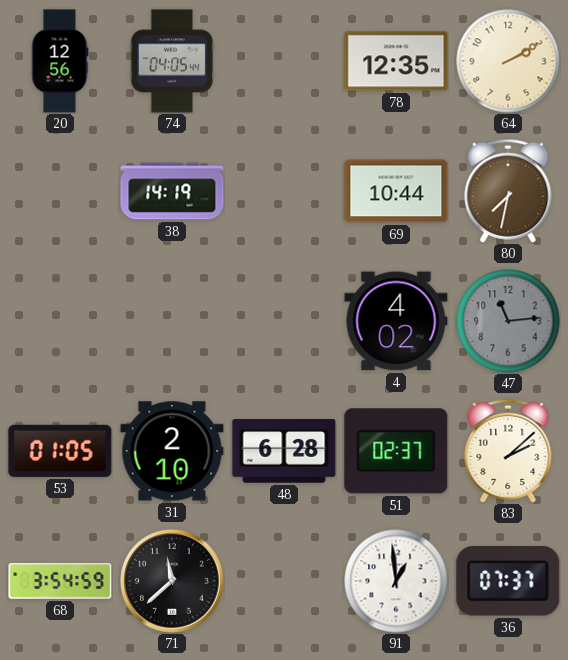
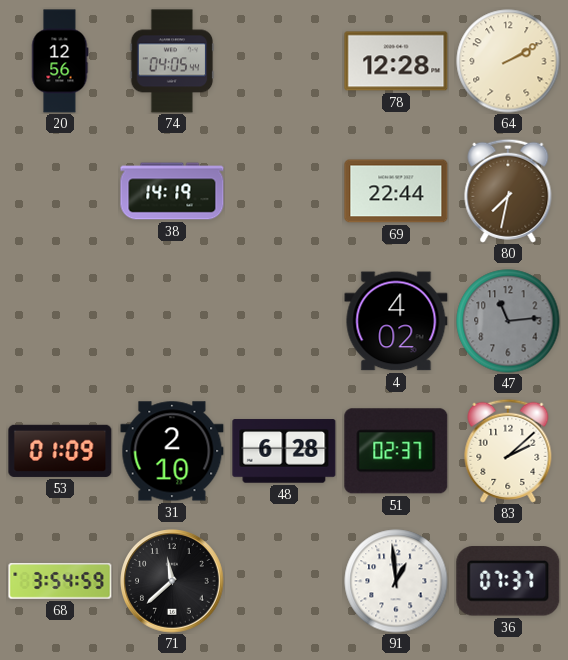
78: 12:35 -> 12:28 (396, 61)
69: 10:44 -> 22:44 (396, 191)
53: 01:05 -> 01:09 (60, 451)
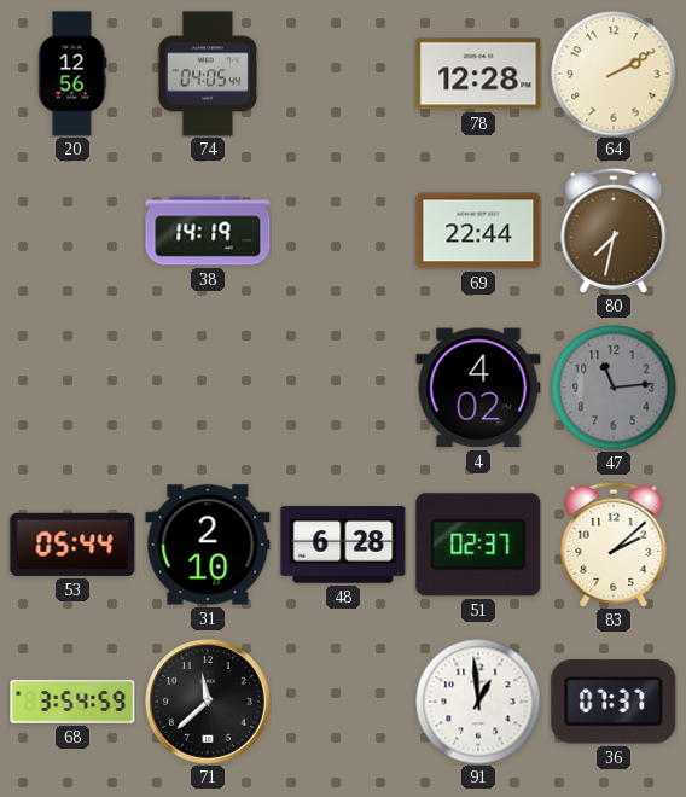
53: 01:09 -> 05:44 (72, 545)
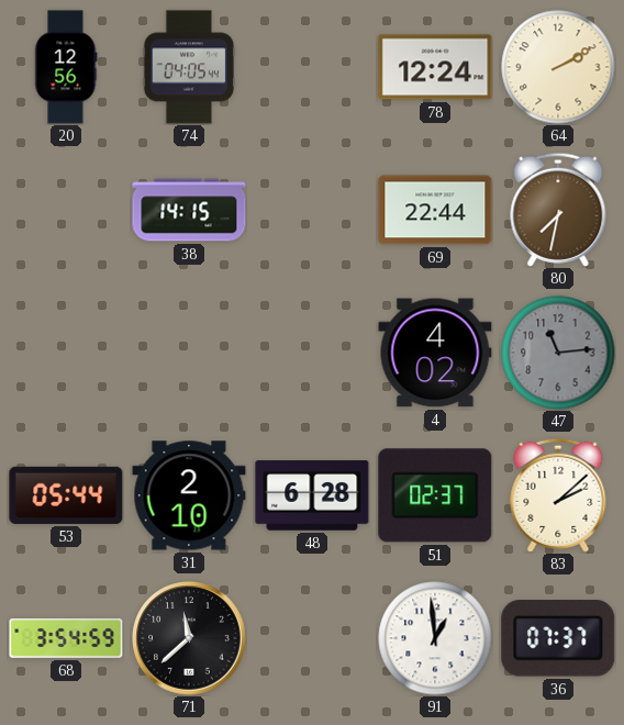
78: 12:28 -> 12:24 (435, 67)
38: 14:19 -> 14:15 (189, 210)
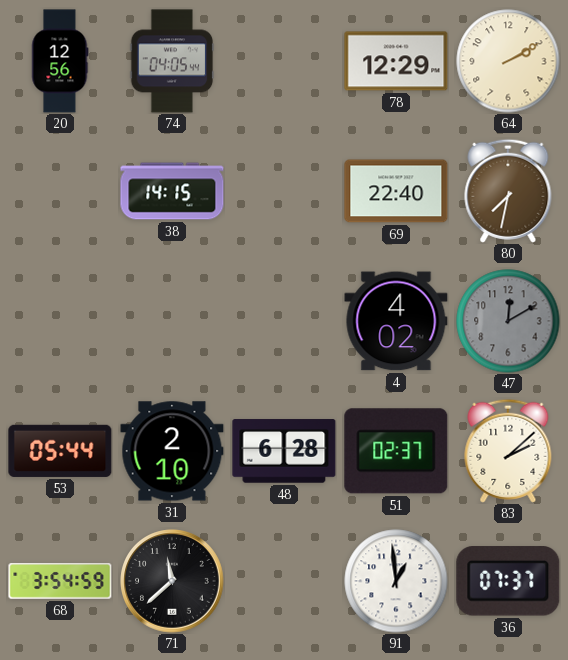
78: 12:24 -> 12:29 (396, 61)
69: 22:44 -> 22:40 (396, 191)
47: 11:14 -> 12:10 (508, 321)
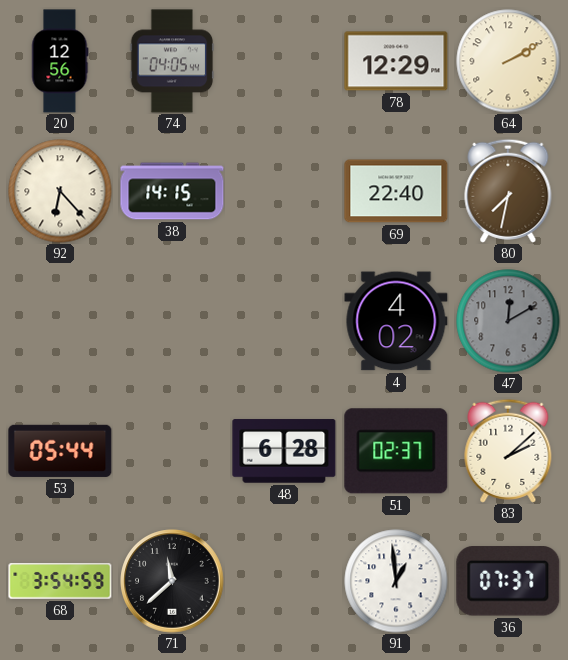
92: none -> 6:23 (60, 191)
31: 2:10 -> none (172, 451)
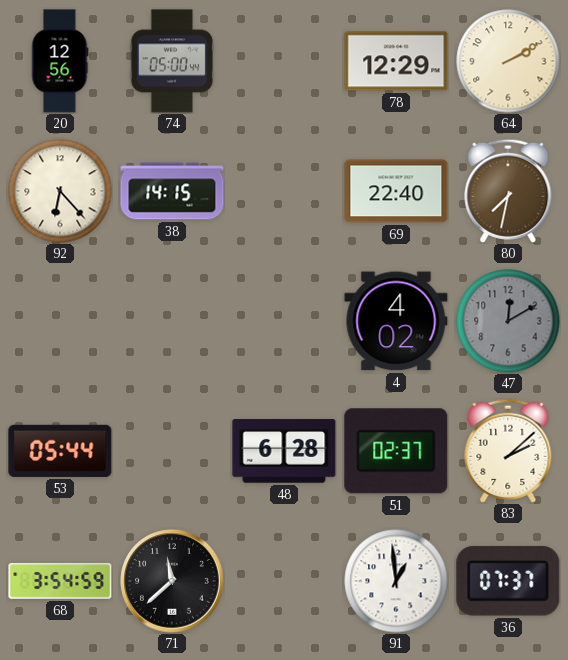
74: 04:05 -> 05:00 (172, 61)
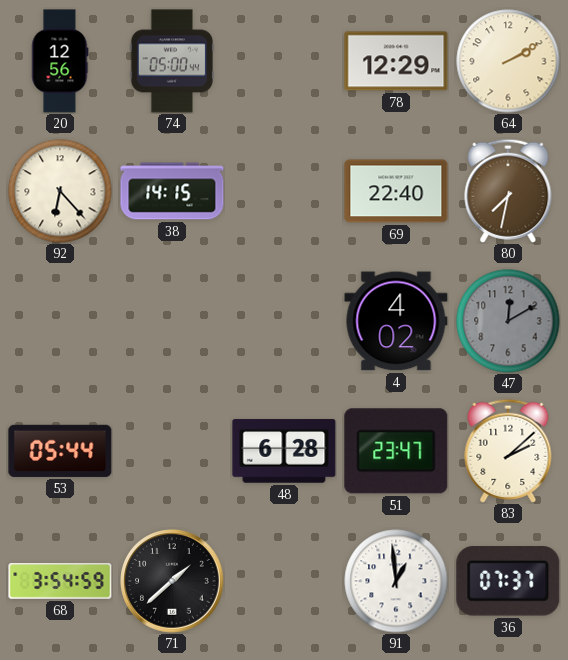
51: 02:37 -> 23:47 (396, 451)
71: 11:38 -> 1:38 (172, 581)
